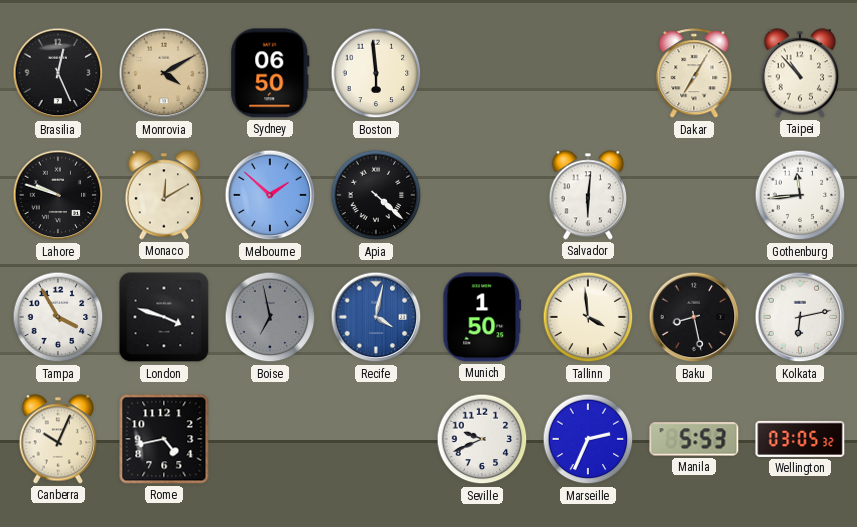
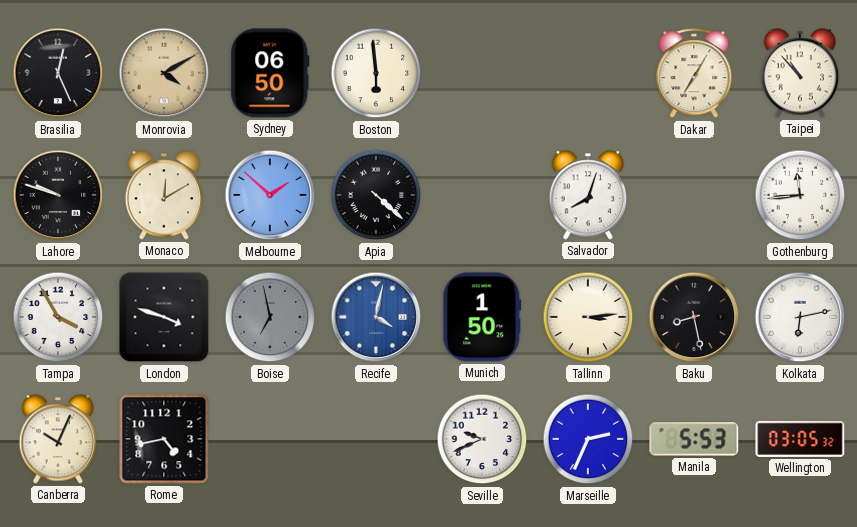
Salvador: 6:01 -> 8:03 (588, 195)
Tallinn: 3:59 -> 3:14 (588, 317)
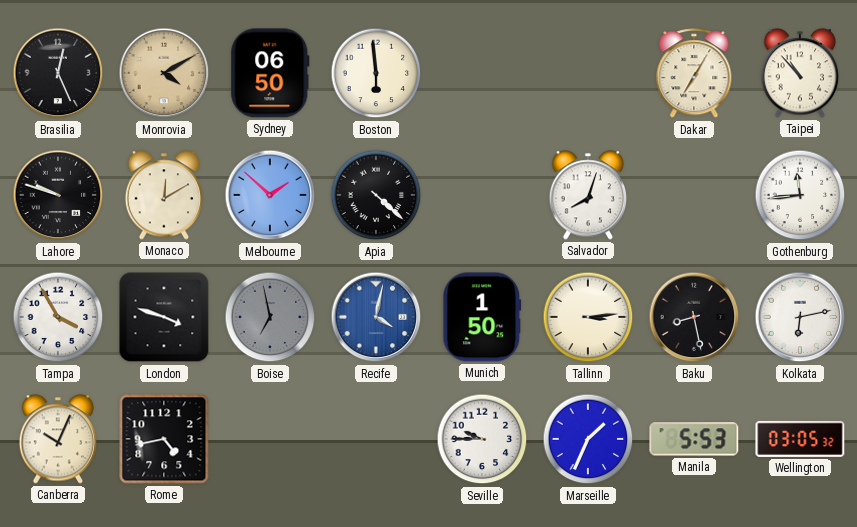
Seville: 9:41 -> 9:45 (482, 439)
Marseille: 2:34 -> 1:34 (588, 439)
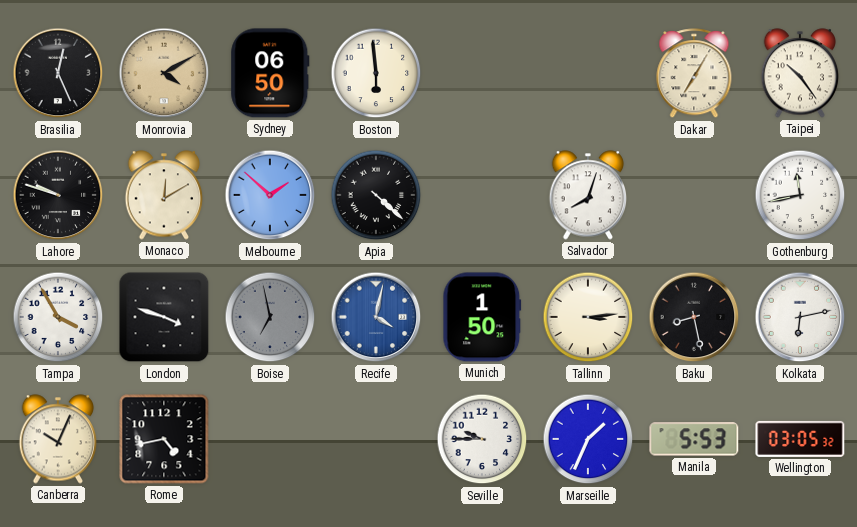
Taipei: 10:53 -> 10:24 (800, 73)
Gothenburg: 11:44 -> 11:43 (800, 195)
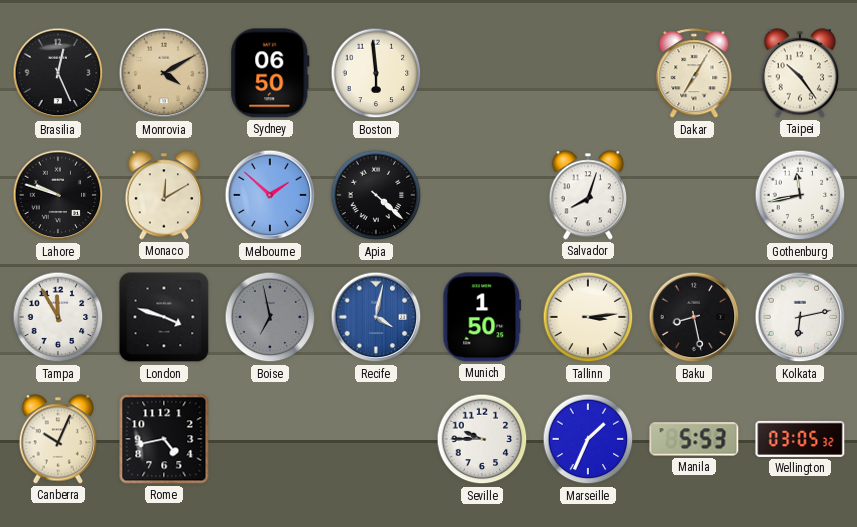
Tampa: 3:55 -> 11:55 (58, 317)
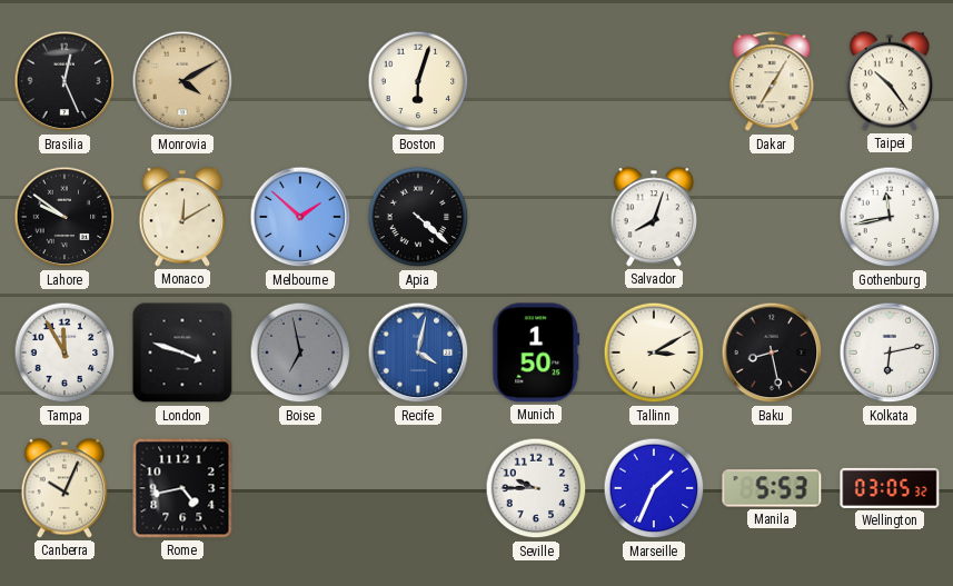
Sydney: 06:50 -> none (270, 73)
Boston: 5:59 -> 6:03 (418, 81)
Lahore: 9:48 -> 9:51 (64, 217)
Tallinn: 3:14 -> 3:10 (654, 352)
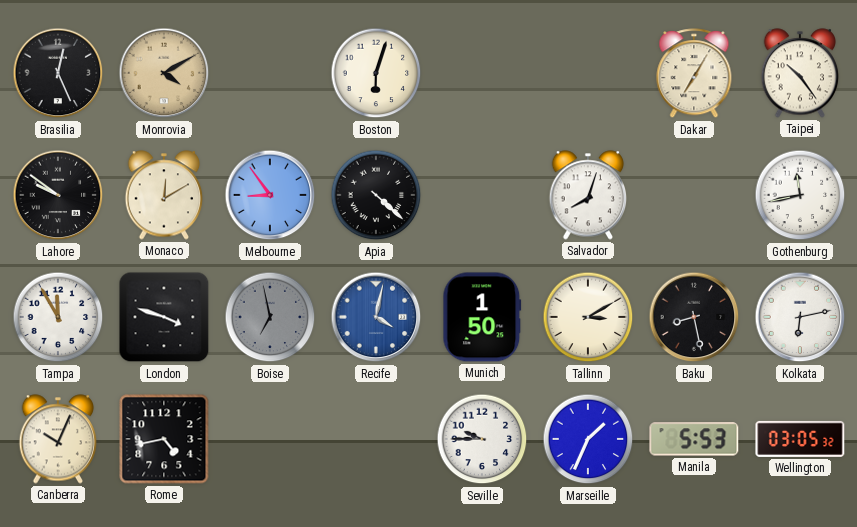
Melbourne: 1:52 -> 8:54 (270, 195)
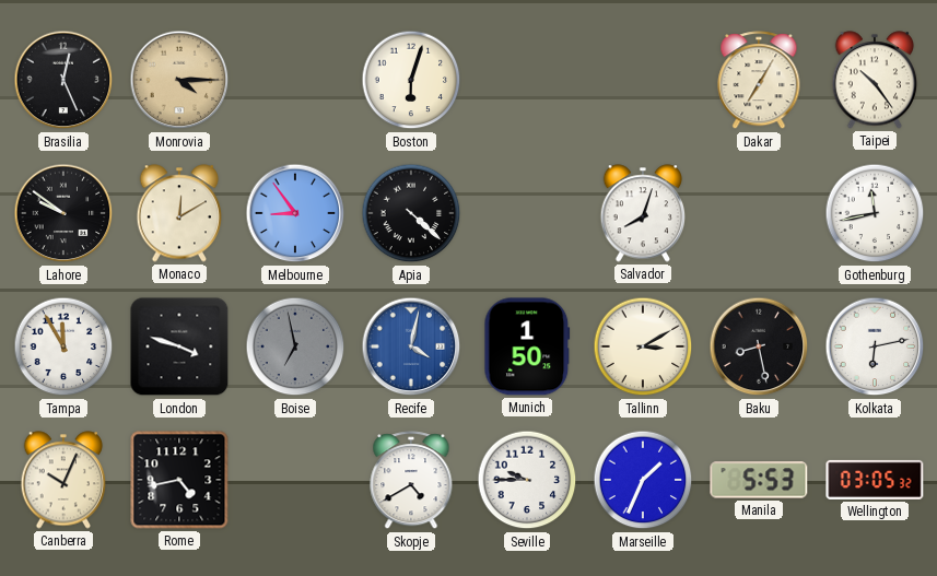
Monrovia: 4:10 -> 4:15 (179, 80)
Skopje: none -> 4:40 (411, 481)
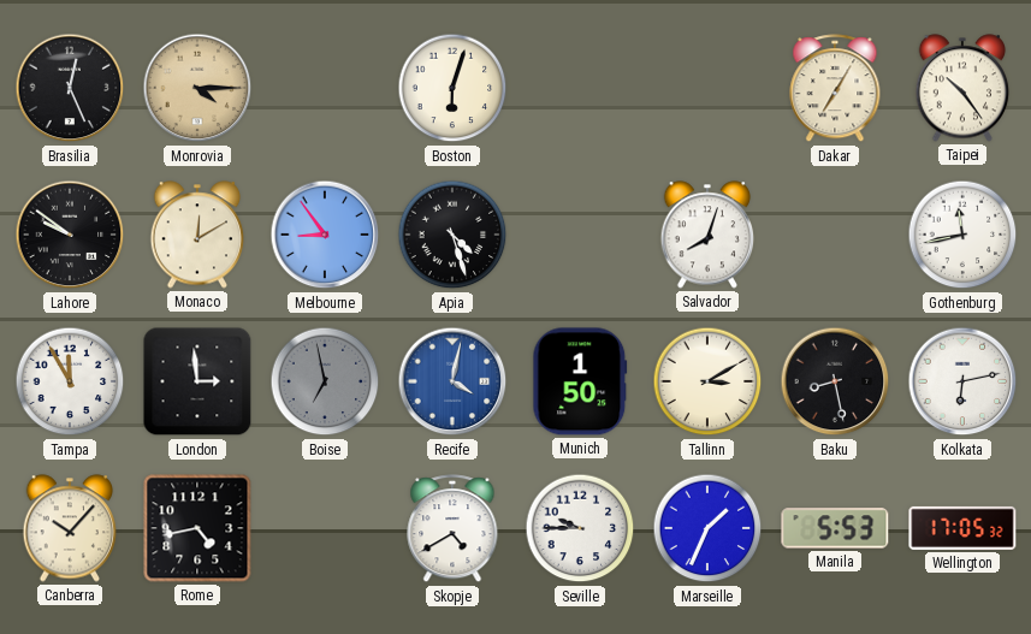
Apia: 4:22 -> 4:27 (452, 235)
London: 3:48 -> 2:59 (197, 381)
Canberra: 10:04 -> 10:07 (70, 528)
Wellington: 03:05 -> 17:05 (962, 528)
